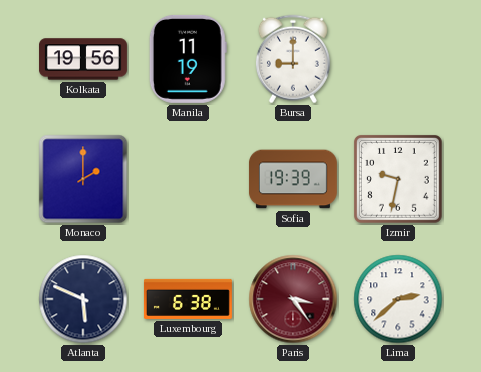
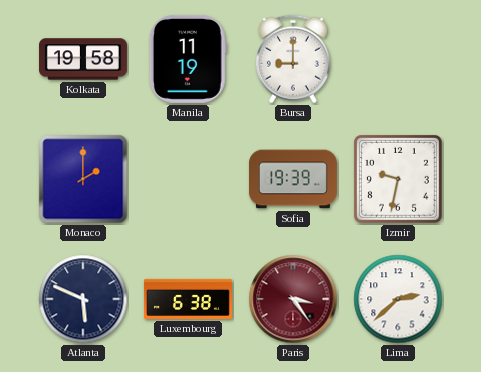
Kolkata: 19:56 -> 19:58 (84, 59)
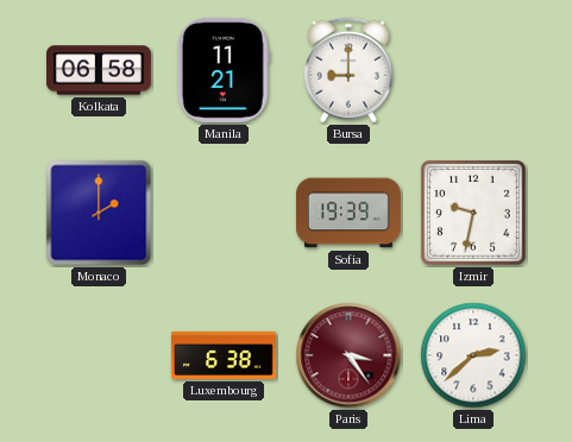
Kolkata: 19:58 -> 06:58 (100, 70)
Manila: 11:19 -> 11:21 (224, 70)
Atlanta: 5:49 -> none (83, 299)
